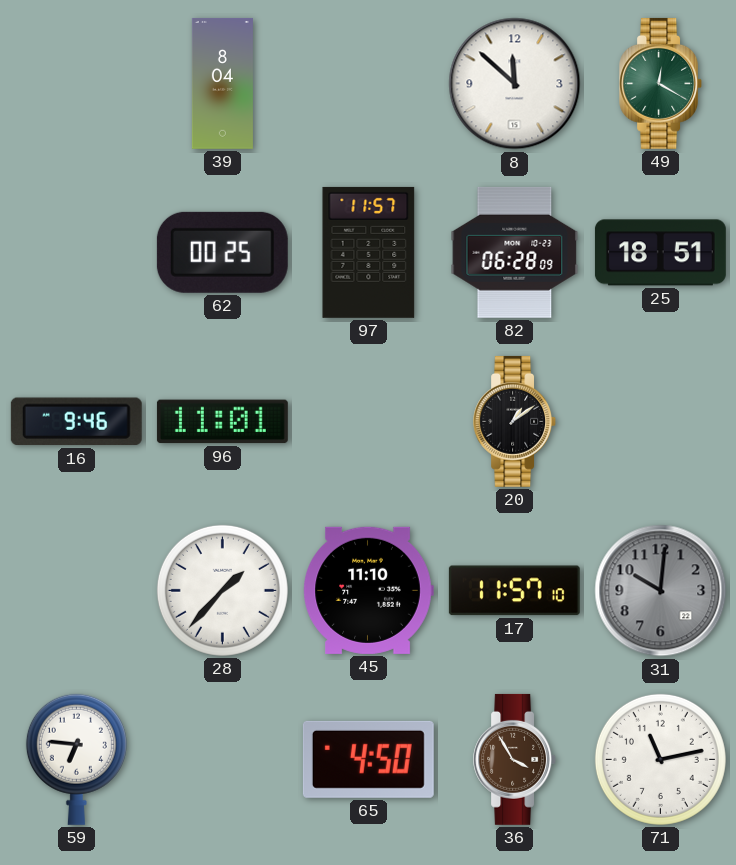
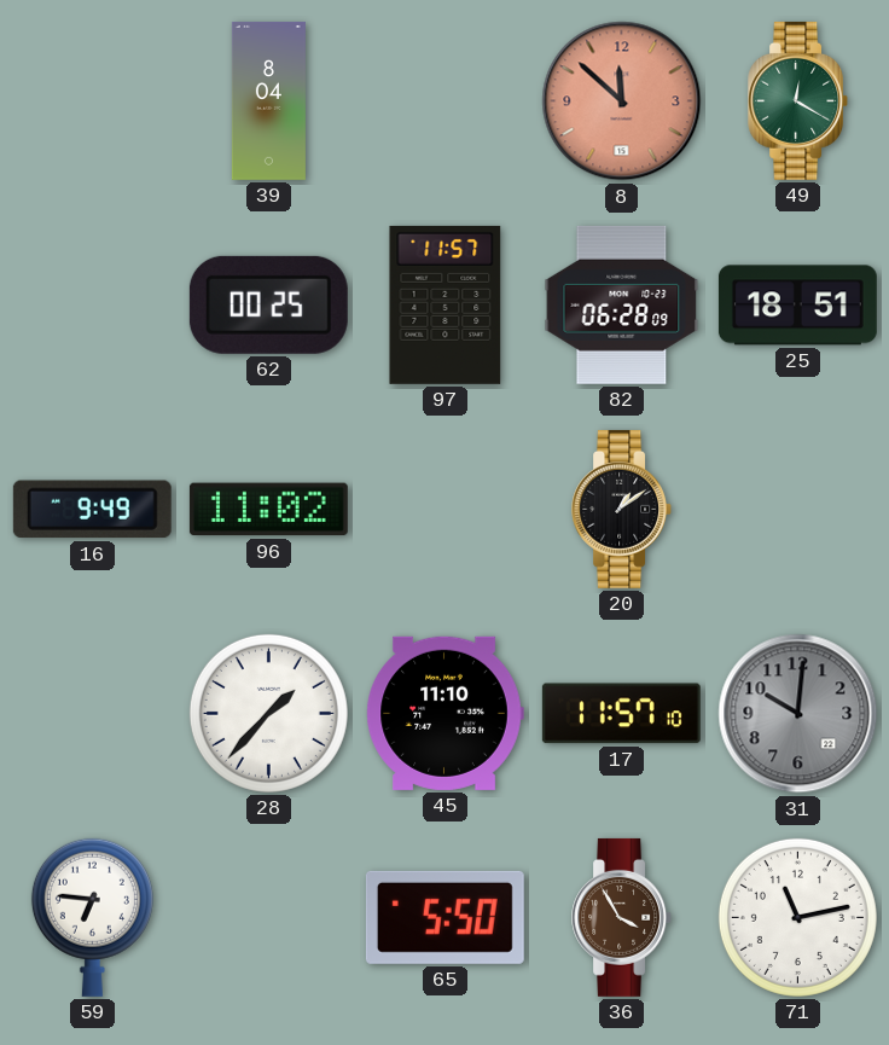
8 dial: white -> salmon (622, 101)
16: 9:46 -> 9:49 (92, 510)
96: 11:01 -> 11:02 (268, 510)
65: 4:50 -> 5:50 (444, 917)
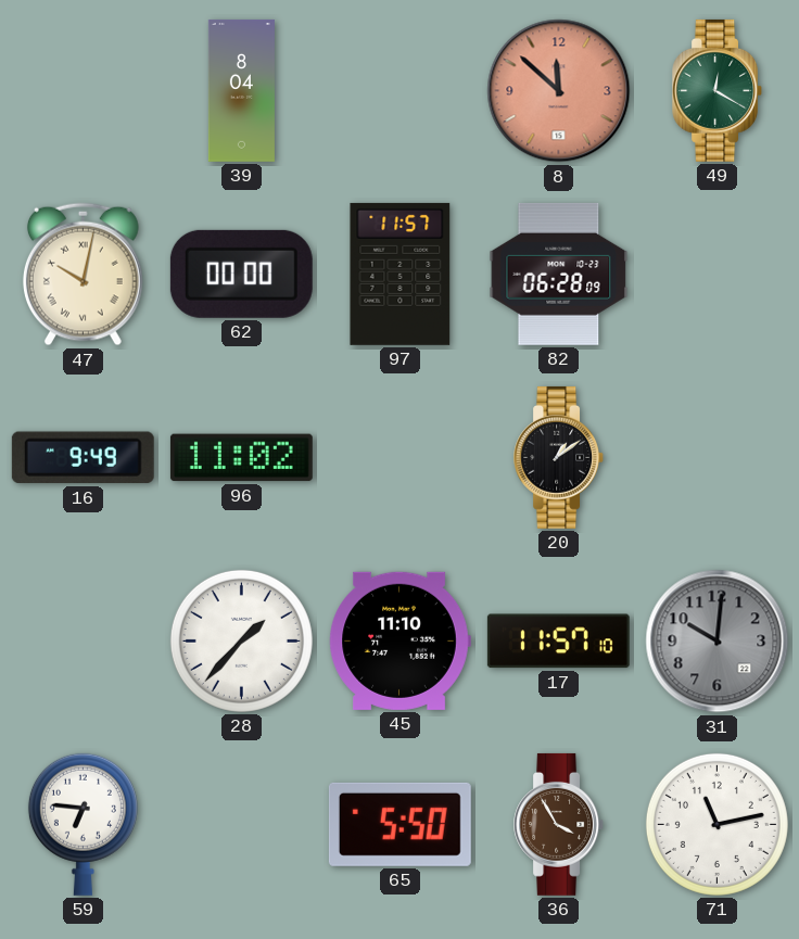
47: none -> 10:02 (83, 275)
62: 00:25 -> 00:00 (241, 274)
25: 18:51 -> none (797, 306)
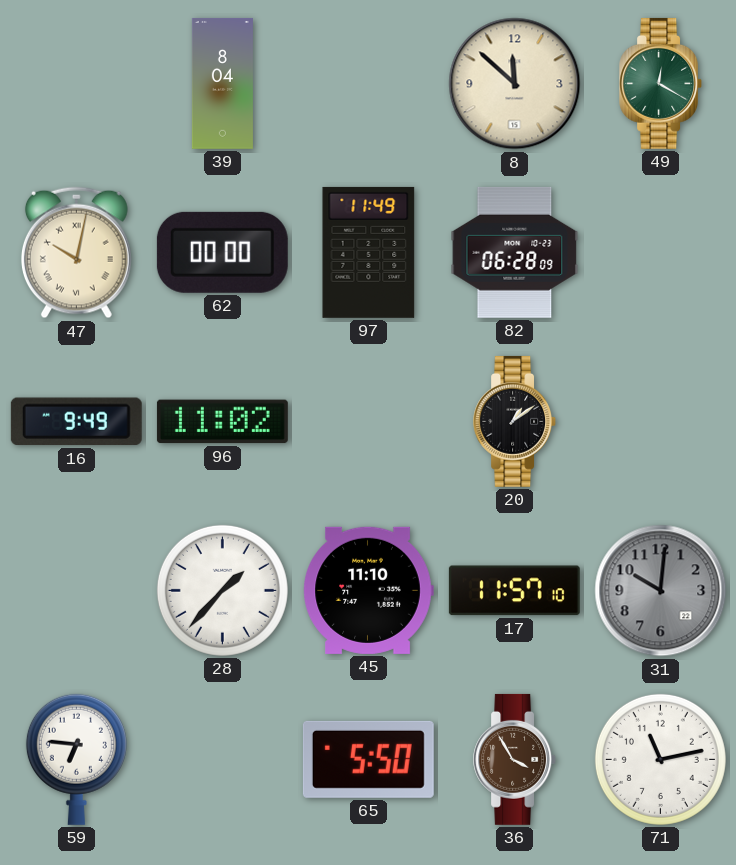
8 dial: salmon -> cream (515, 84)
97: 11:57 -> 11:49 (369, 252)
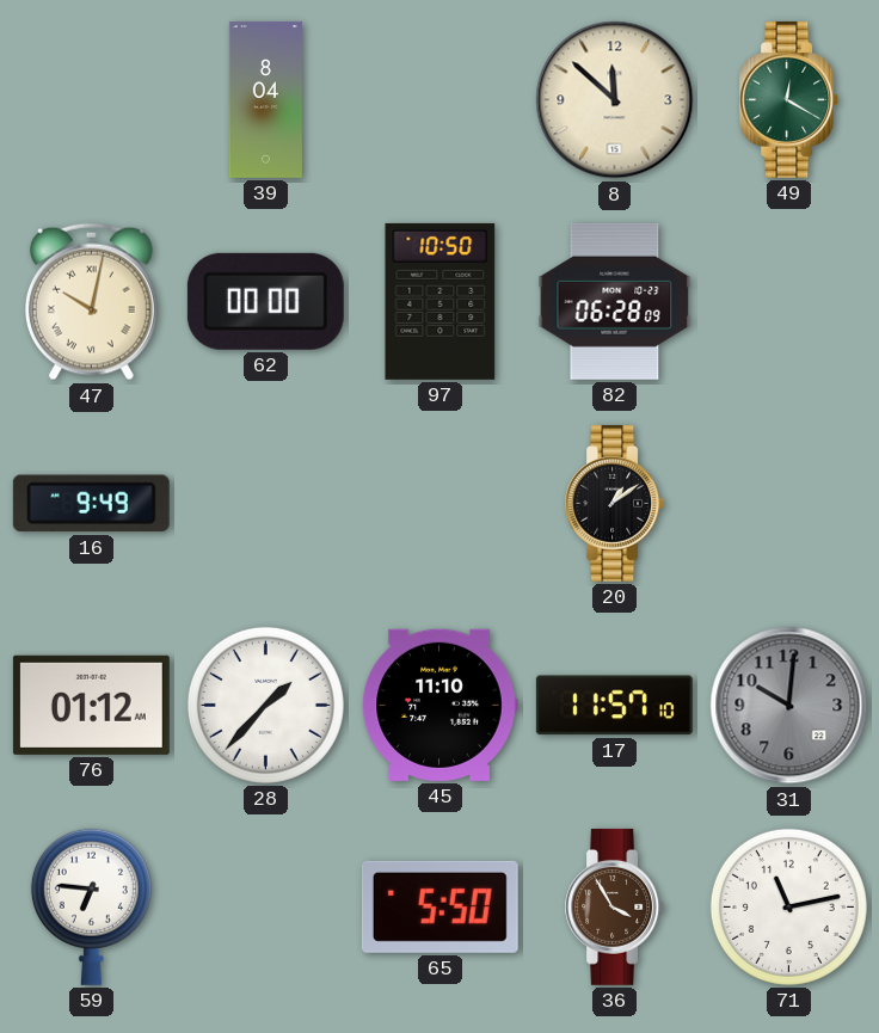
97: 11:49 -> 10:50 (441, 301)
96: 11:02 -> none (222, 422)
76: none -> 01:12 (91, 705)
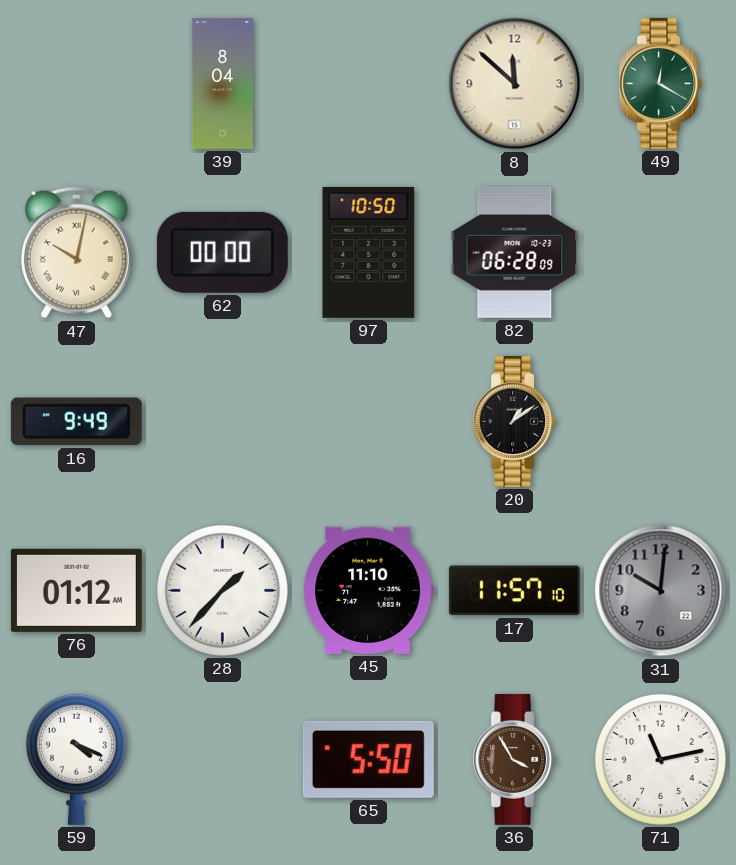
59: 6:46 -> 4:19 (76, 759)
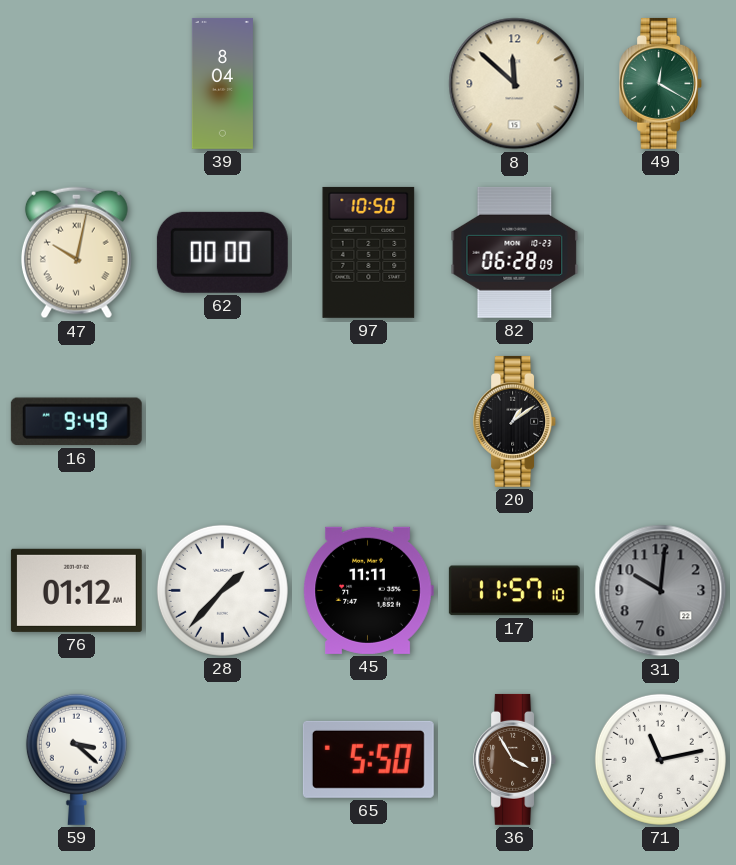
45: 11:10 -> 11:11 (368, 590)
59: 4:19 -> 3:22 (76, 759)
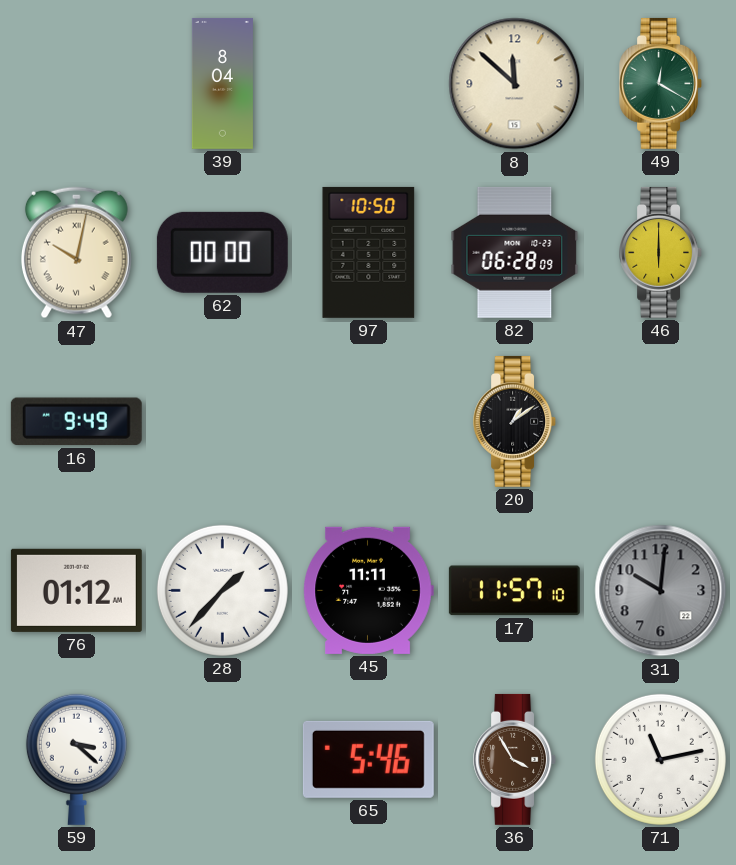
46: none -> 6:00 (661, 252)
65: 5:50 -> 5:46 (368, 759)
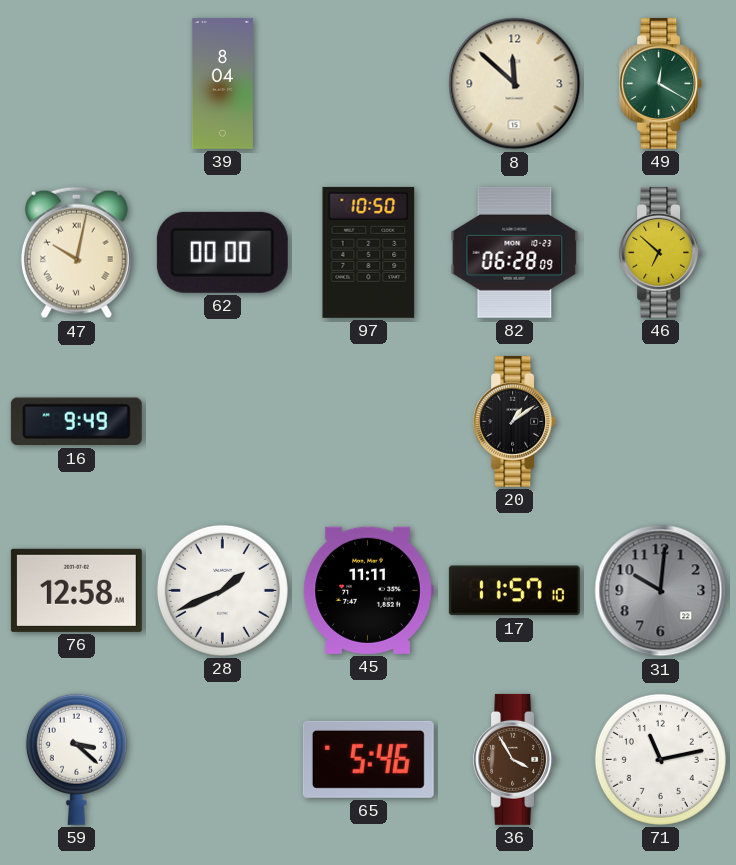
46: 6:00 -> 6:52 (661, 252)
76: 01:12 -> 12:58 (76, 590)
28: 1:37 -> 1:41 (222, 590)
